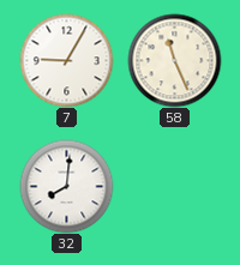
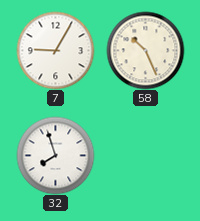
58: 11:26 -> 10:26 (145, 50)
32: 8:01 -> 7:57 (55, 155)
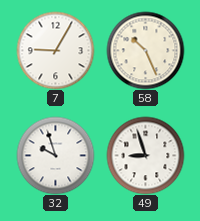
32: 7:57 -> 9:57 (55, 155)
49: none -> 8:57 (145, 155)
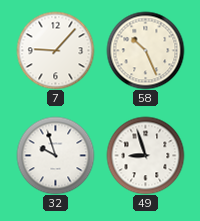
7: 9:05 -> 9:07 (55, 50)
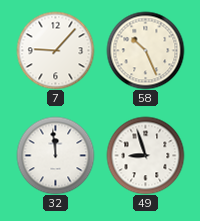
32: 9:57 -> 11:59 (55, 155)
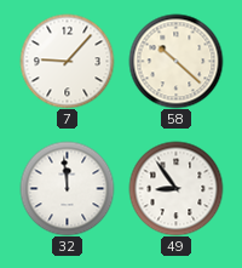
58: 10:26 -> 10:22 (175, 61)
49: 8:57 -> 8:54 (175, 188)
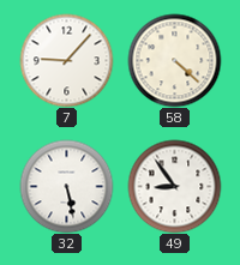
58: 10:22 -> 4:22 (174, 60)
32: 11:59 -> 5:28 (66, 186)
